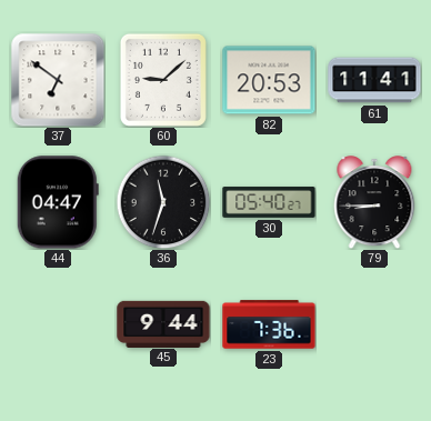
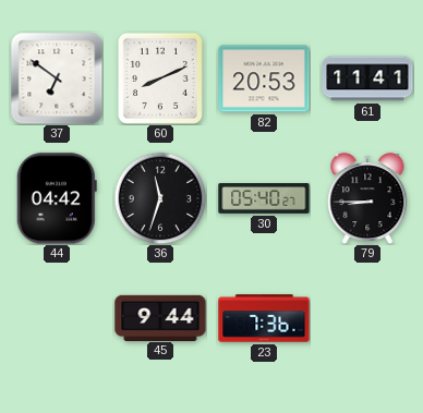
60: 9:08 -> 8:11 (160, 78)
44: 04:47 -> 04:42 (57, 198)
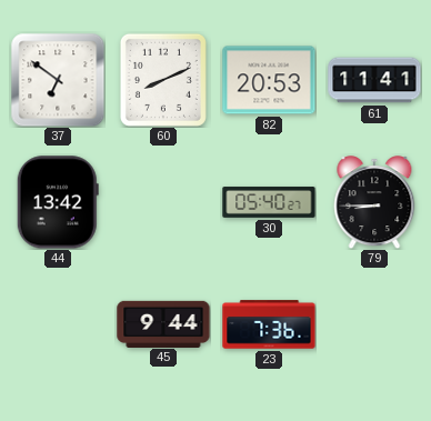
44: 04:42 -> 13:42 (58, 202)
36: 11:33 -> none (160, 198)
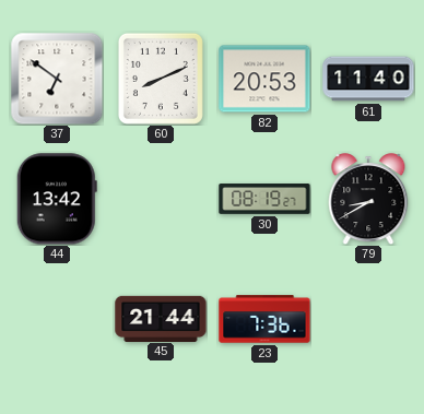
61: 11:41 -> 11:40 (368, 79)
30: 05:40 -> 08:19 (264, 199)
79: 8:45 -> 8:40 (368, 199)
45: 9:44 -> 21:44 (161, 318)
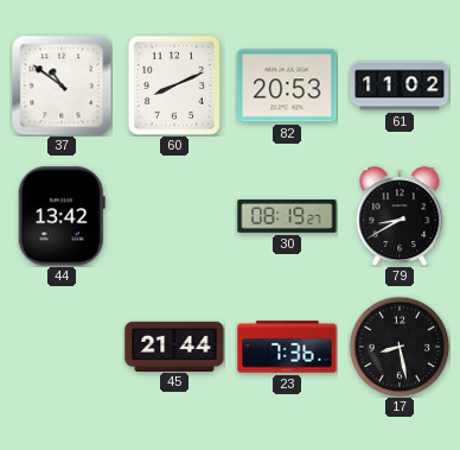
37: 6:51 -> 10:51 (62, 85)
61: 11:40 -> 11:02 (400, 85)
17: none -> 8:28 (400, 347)
